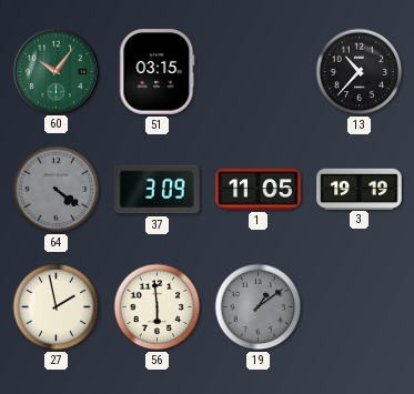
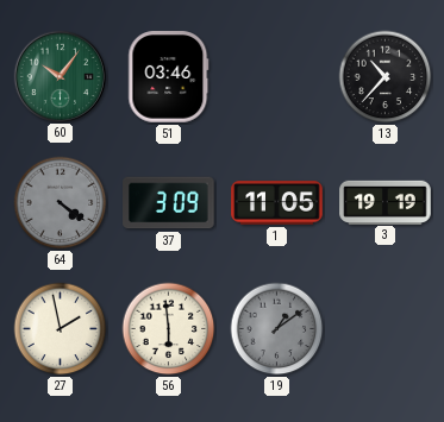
51: 03:15 -> 03:46 (169, 77)
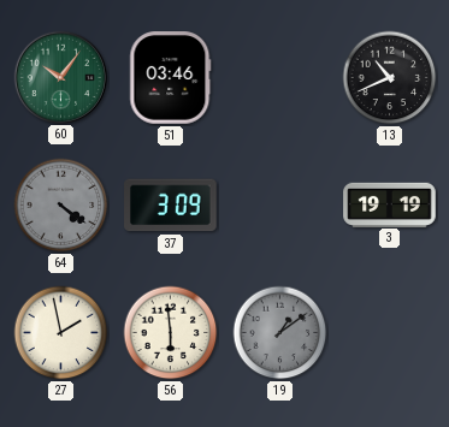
13: 10:37 -> 10:41 (390, 78)
1: 11:05 -> none (277, 203)
